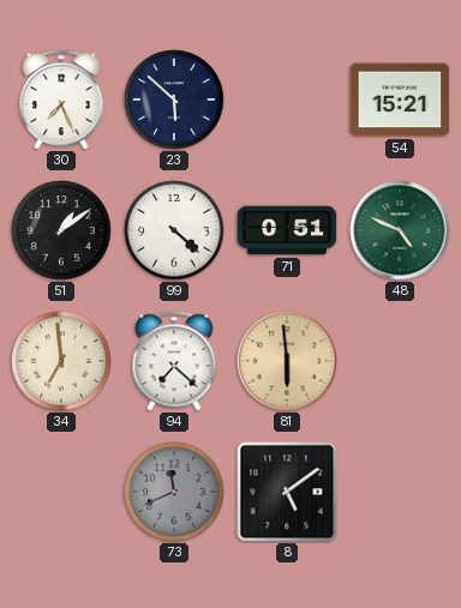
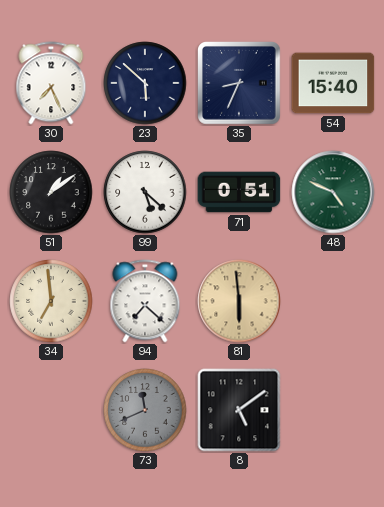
35: none -> 8:34 (240, 84)
54: 15:21 -> 15:40 (333, 83)
99: 4:22 -> 5:22 (145, 192)
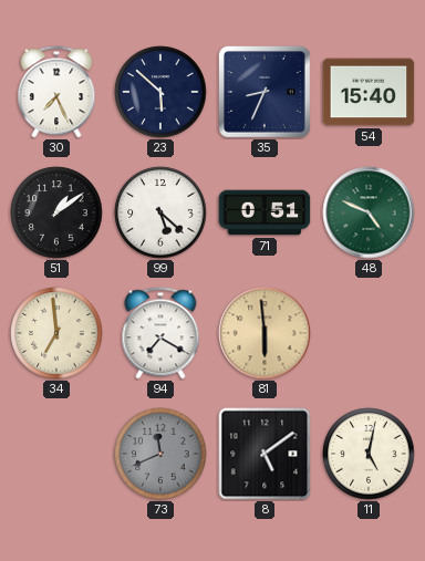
94: 7:22 -> 7:20 (160, 333)
11: none -> 5:02 (369, 454)
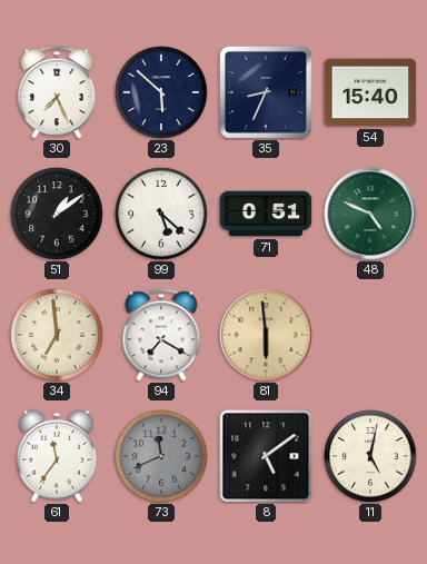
61: none -> 11:36 (57, 456)
